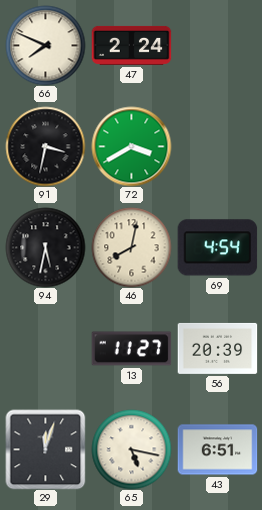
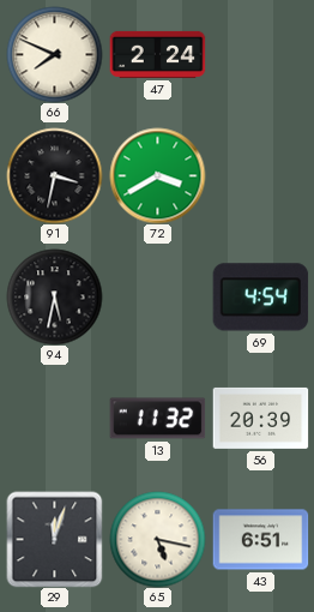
46: 8:02 -> none (131, 247)
13: 11:27 -> 11:32 (157, 419)
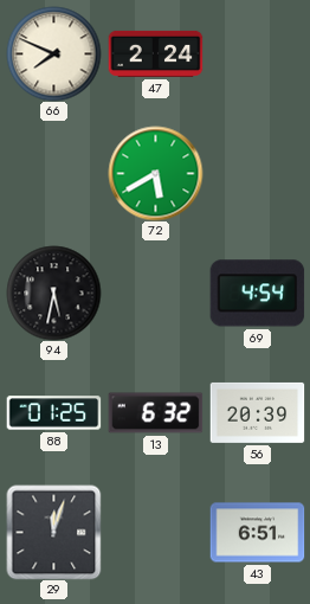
91: 3:32 -> none (54, 175)
72: 3:40 -> 5:40 (155, 173)
88: none -> 01:25 (53, 413)
13: 11:32 -> 6:32 (155, 413)
65: 5:17 -> none (157, 539)
